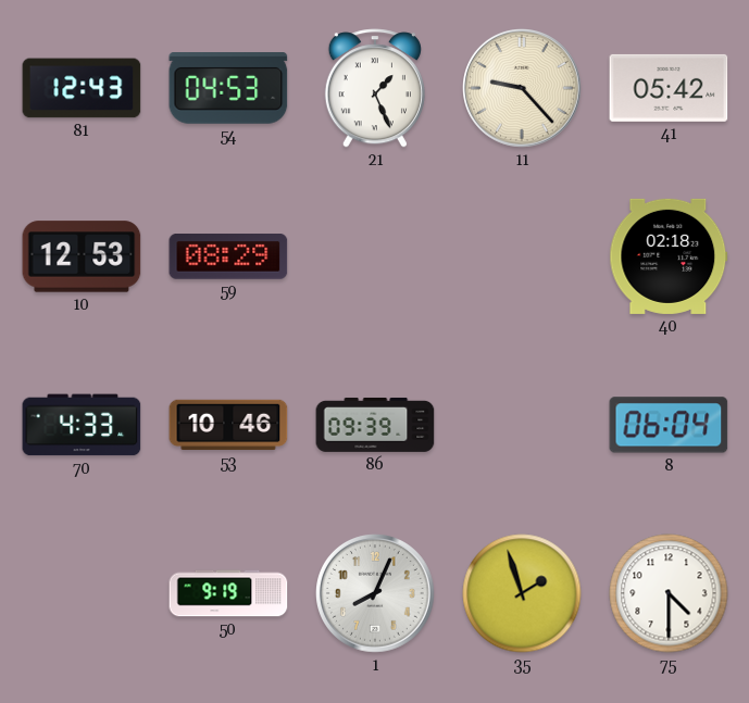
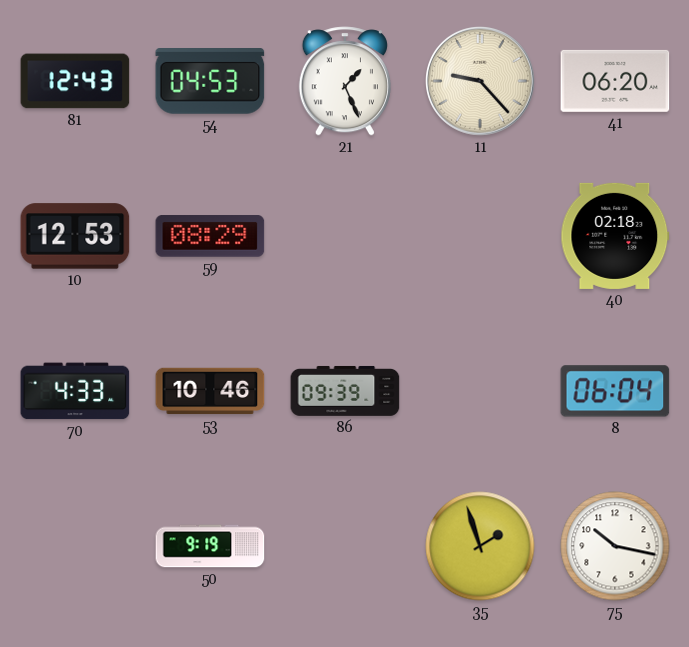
41: 05:42 -> 06:20 (615, 81)
1: 8:04 -> none (376, 594)
75: 4:30 -> 10:17 (615, 546)
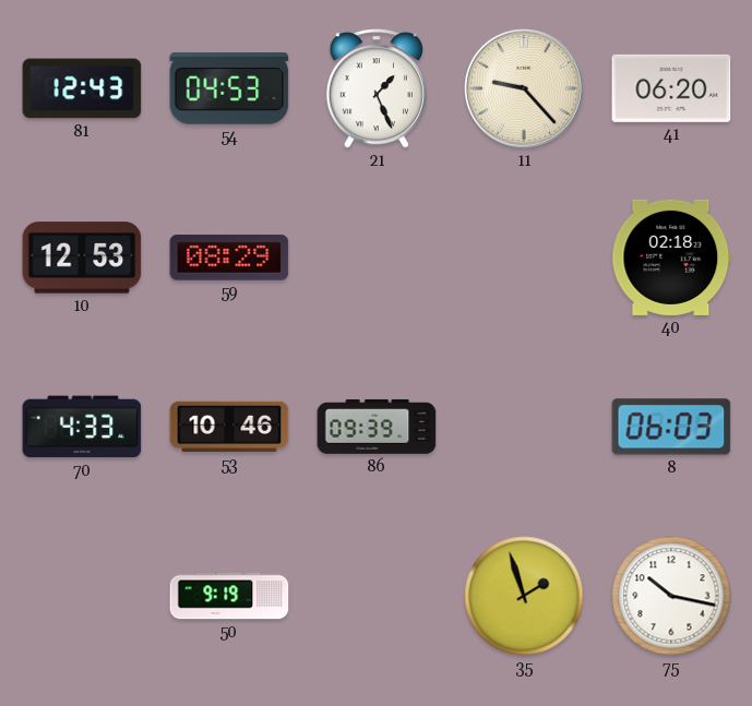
8: 06:04 -> 06:03 (671, 427)
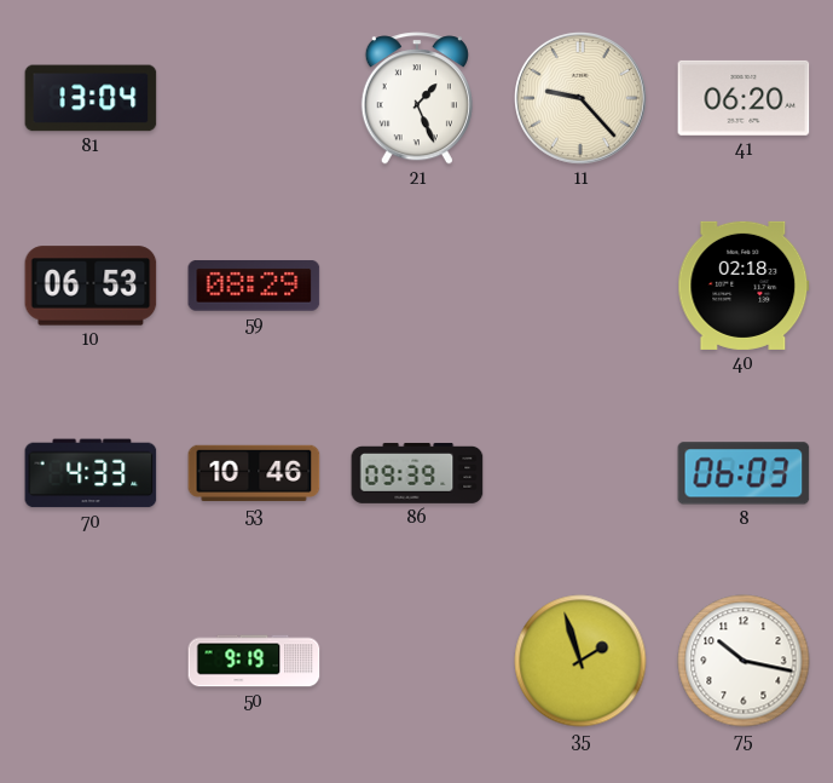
81: 12:43 -> 13:04 (91, 98)
54: 04:53 -> none (229, 89)
10: 12:53 -> 06:53 (91, 286)
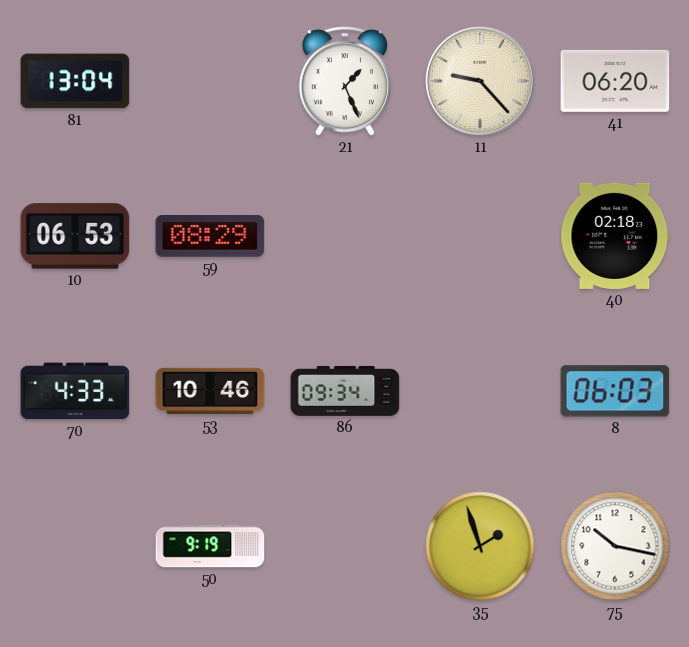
86: 09:39 -> 09:34 (345, 391)
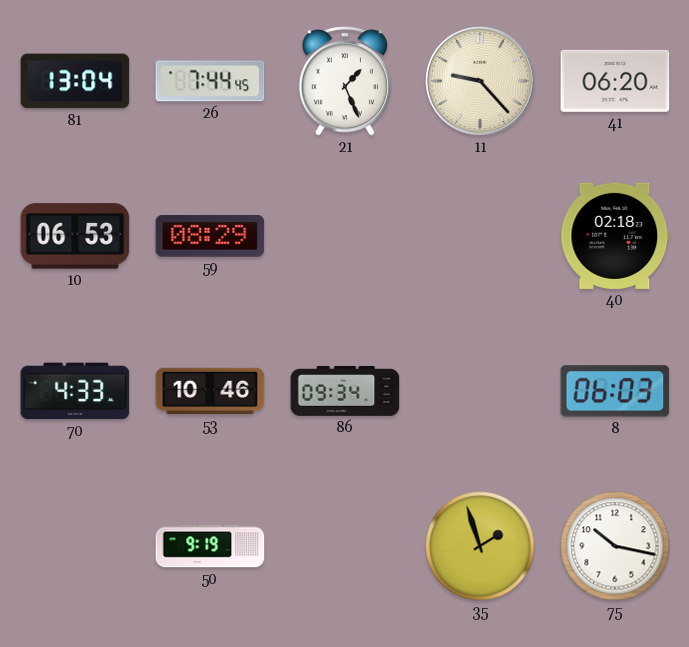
26: none -> 7:44 (210, 81)
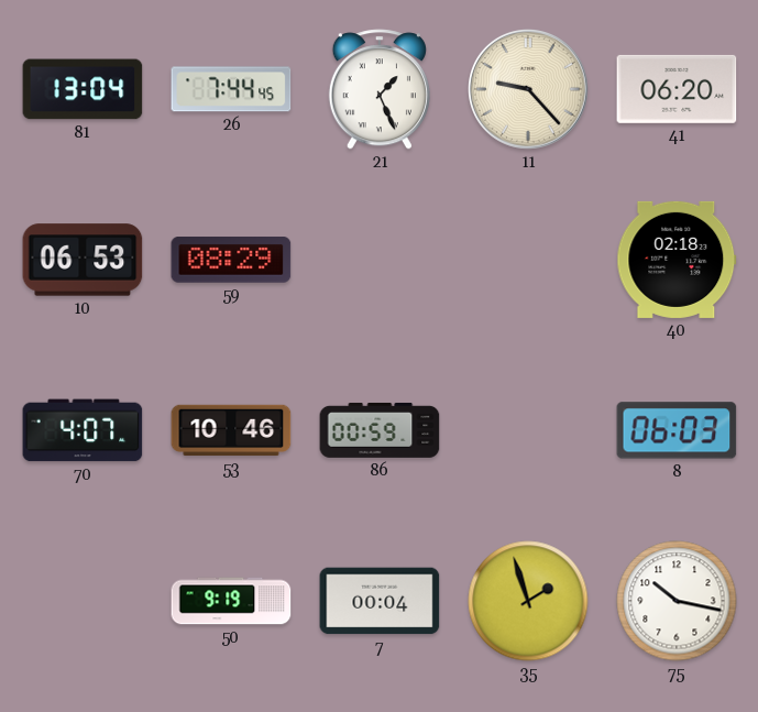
70: 4:33 -> 4:07 (83, 430)
86: 09:34 -> 00:59 (380, 430)
7: none -> 00:04 (380, 601)
